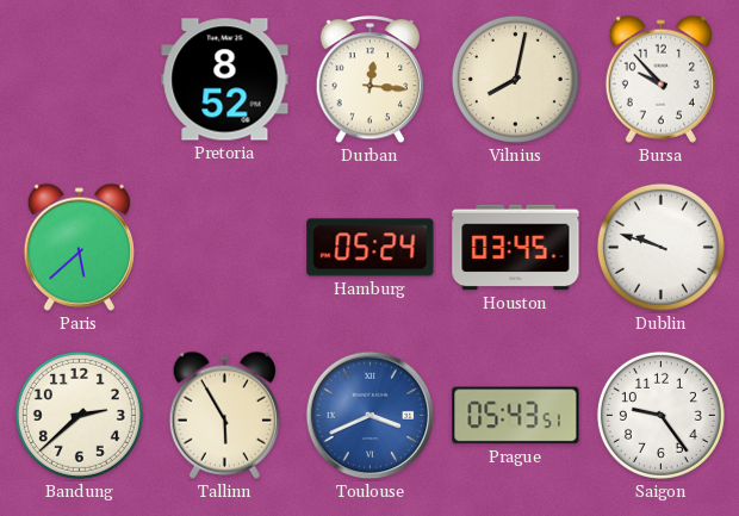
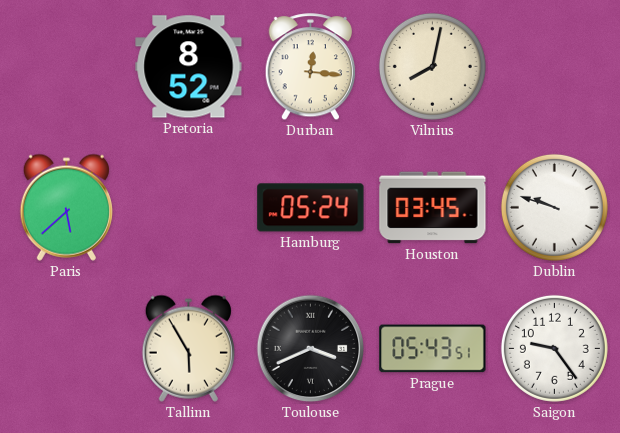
Bursa: 9:53 -> none (660, 79)
Bandung: 2:38 -> none (79, 415)
Toulouse dial: blue -> black (311, 349)
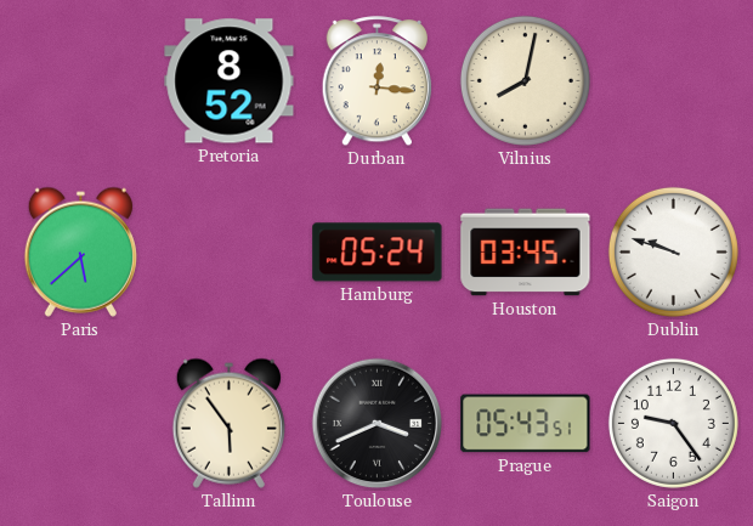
Tallinn: 5:55 -> 5:54 (228, 423)
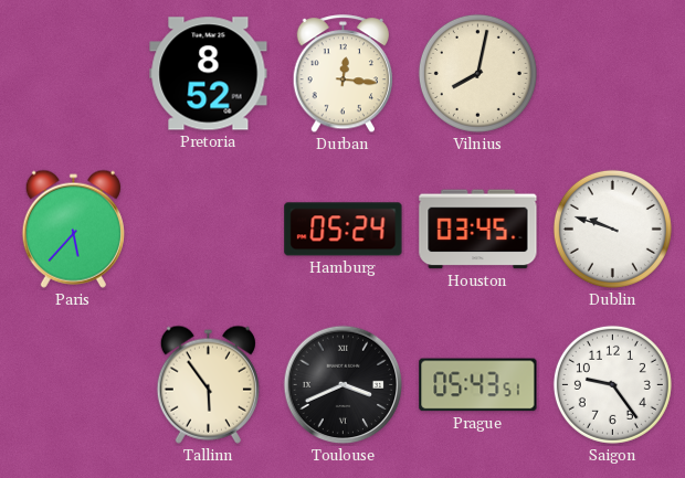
Paris: 5:38 -> 5:37 (73, 229)
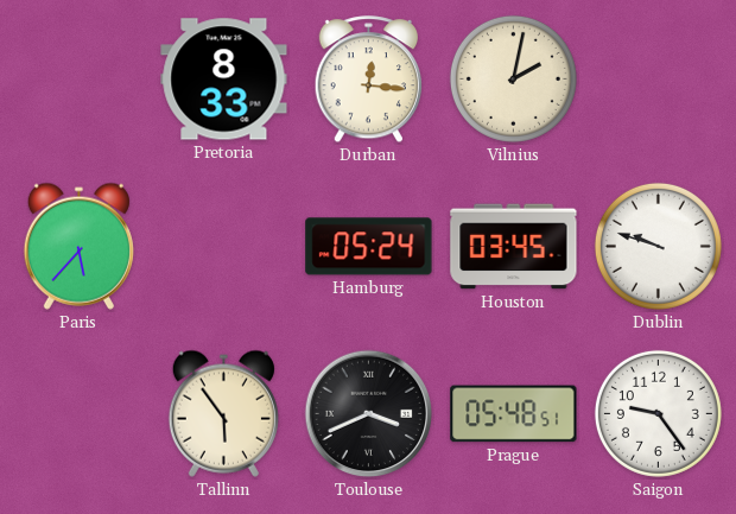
Pretoria: 8:52 -> 8:33 (224, 80)
Vilnius: 8:02 -> 2:02 (513, 78)
Prague: 05:43 -> 05:48 (514, 414)
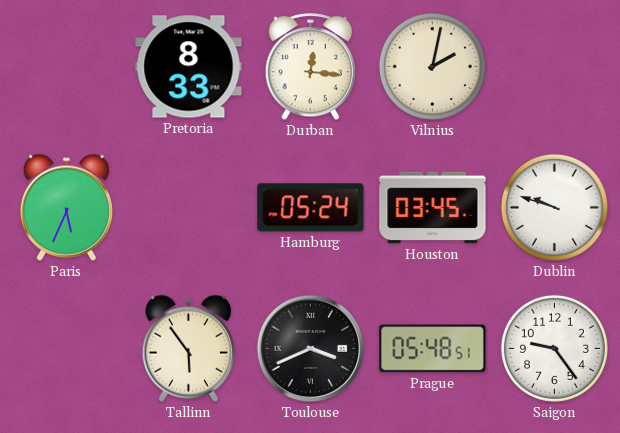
Paris: 5:37 -> 5:34 (66, 207)
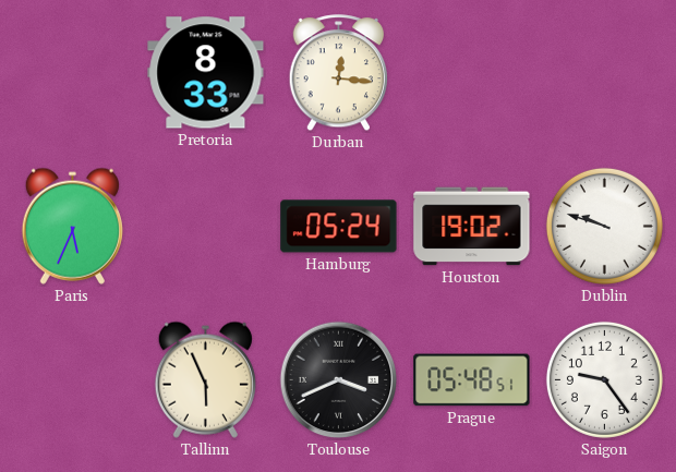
Vilnius: 2:02 -> none (432, 66)
Houston: 03:45 -> 19:02 (472, 227)
Tallinn: 5:54 -> 5:56 (205, 379)
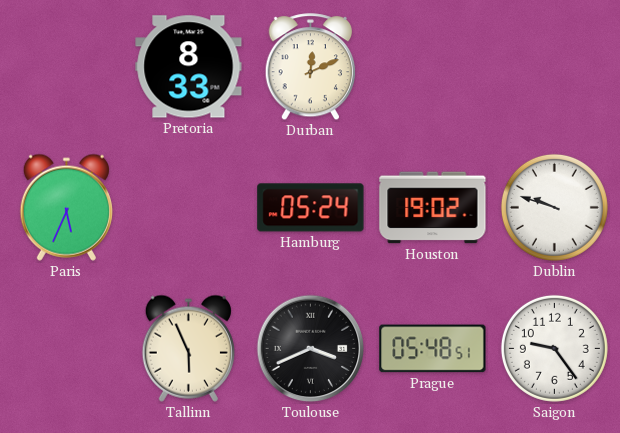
Durban: 12:16 -> 12:11 (310, 67)
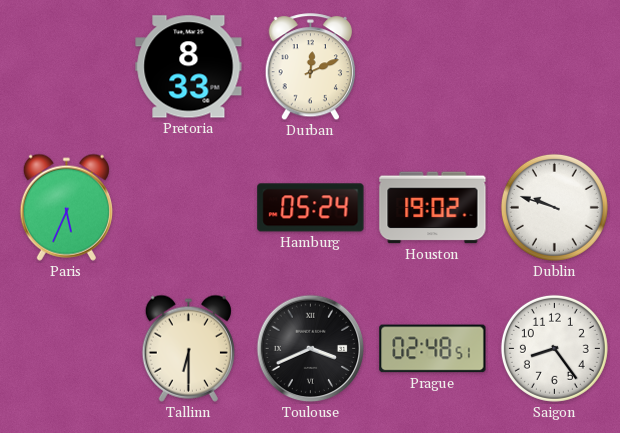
Tallinn: 5:56 -> 6:30 (188, 348)
Prague: 05:48 -> 02:48 (433, 349)
Saigon: 9:24 -> 8:24 (554, 348)
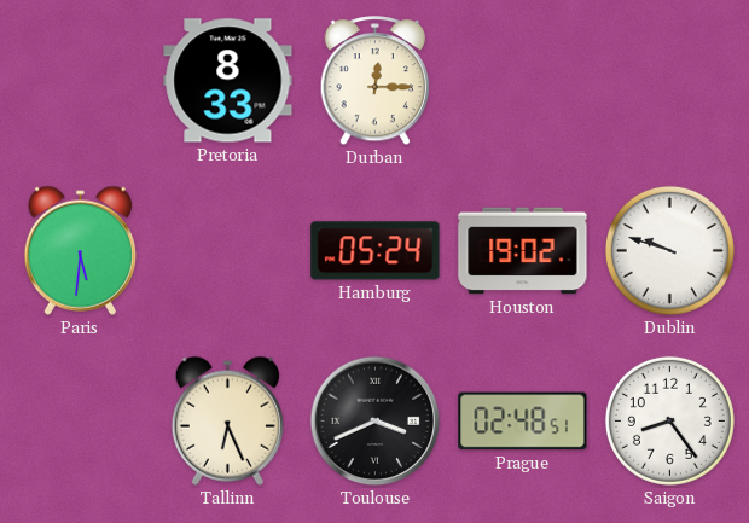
Durban: 12:11 -> 12:15 (374, 81)
Paris: 5:34 -> 5:31 (80, 250)
Tallinn: 6:30 -> 6:26 (227, 420)
